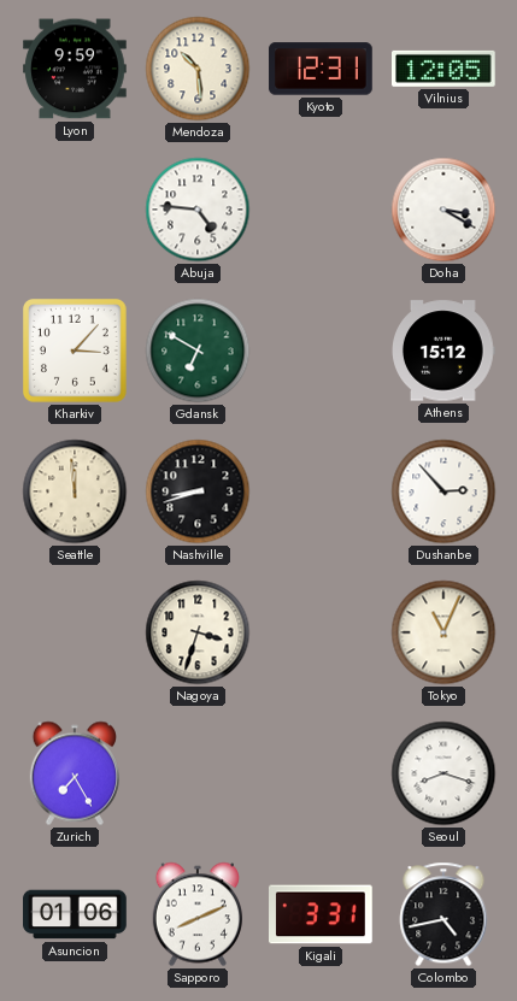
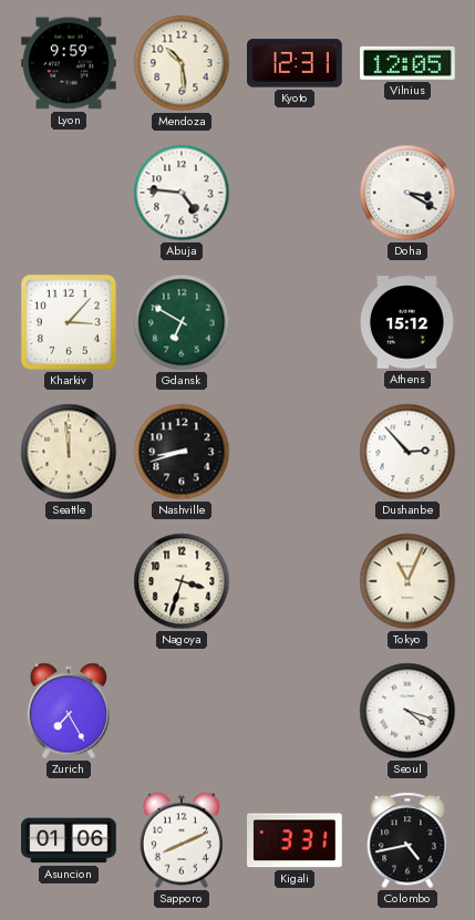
Seoul: 8:18 -> 4:18 (407, 711)
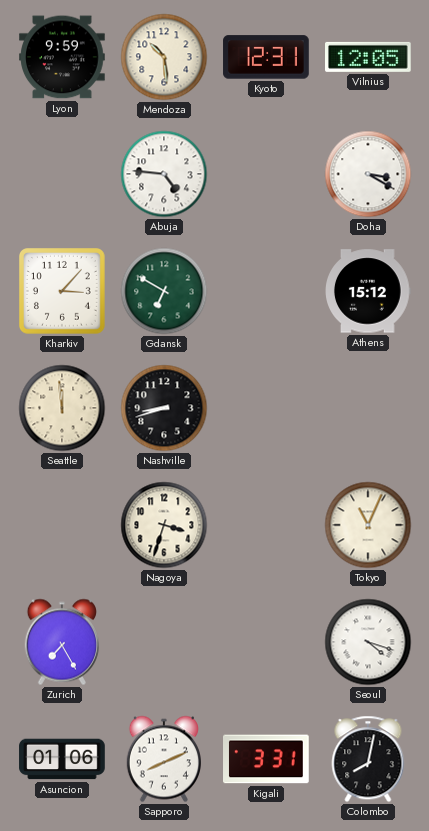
Dushanbe: 2:53 -> none (407, 452)
Colombo: 4:43 -> 8:02 (368, 759)
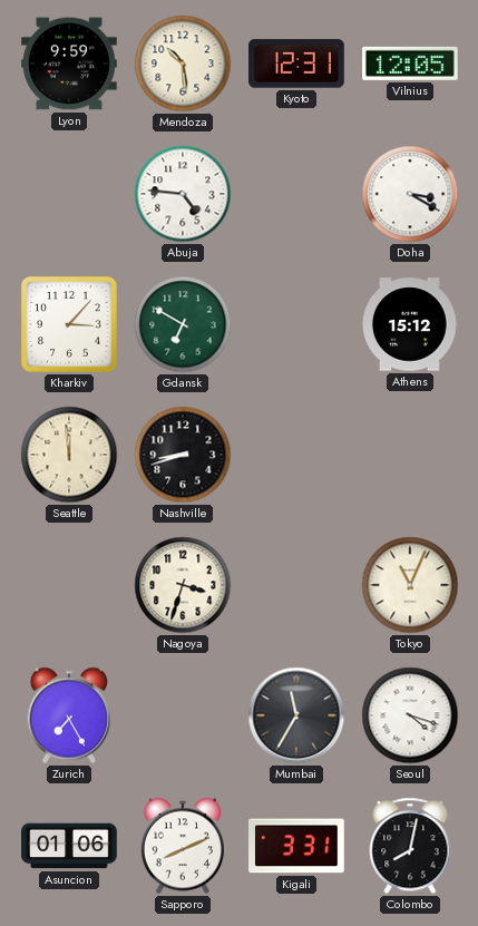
Mumbai: none -> 11:35 (296, 715)
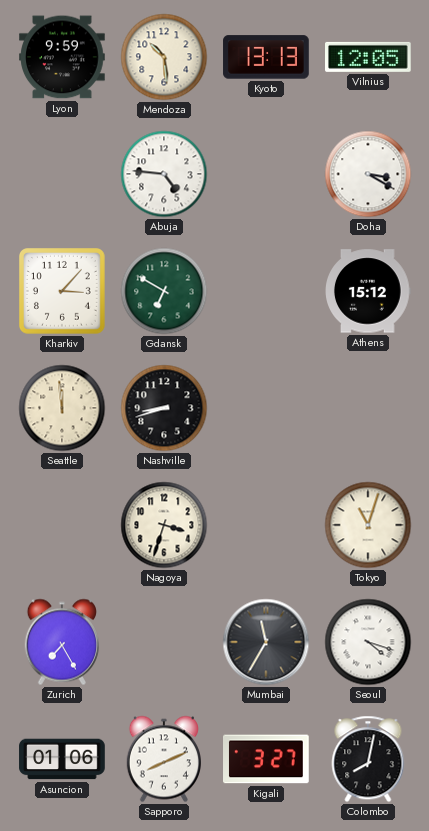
Kyoto: 12:31 -> 13:13 (266, 57)
Tokyo: 11:04 -> 11:03 (368, 525)
Kigali: 3:31 -> 3:27 (267, 759)
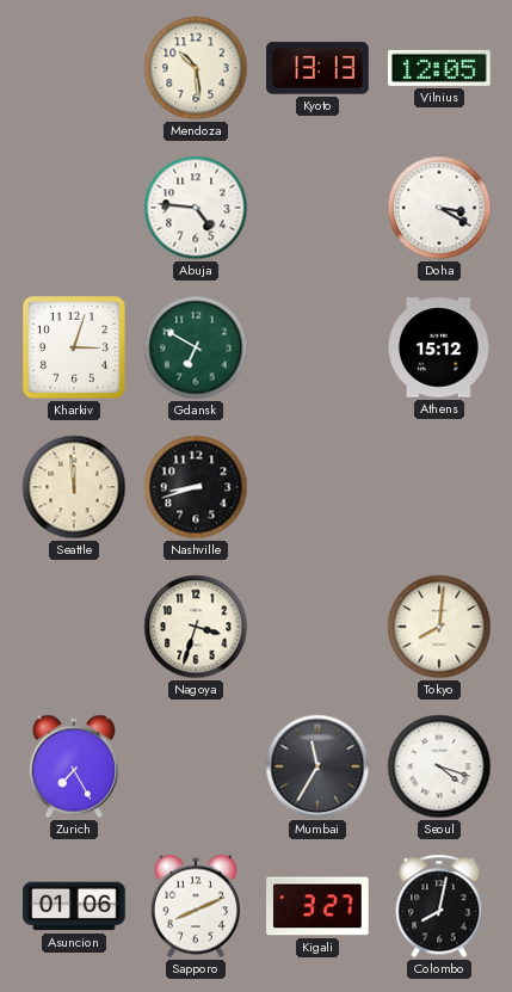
Lyon: 9:59 -> none (62, 57)
Kharkiv: 3:07 -> 3:03 (75, 349)
Tokyo: 11:03 -> 8:01 (439, 627)
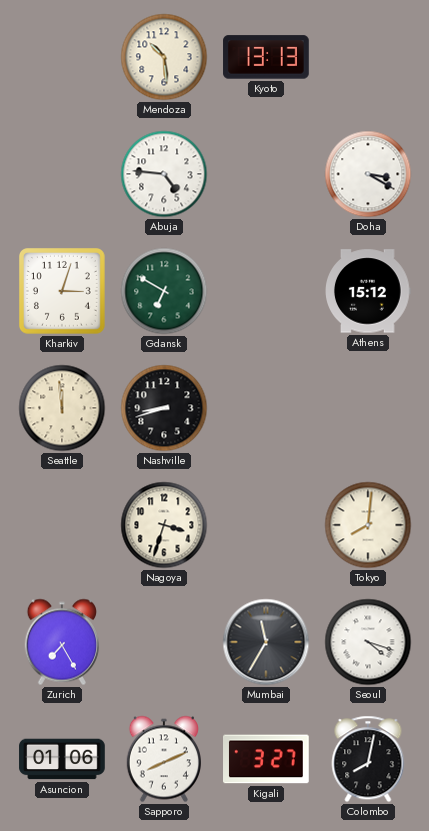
Vilnius: 12:05 -> none (440, 68)
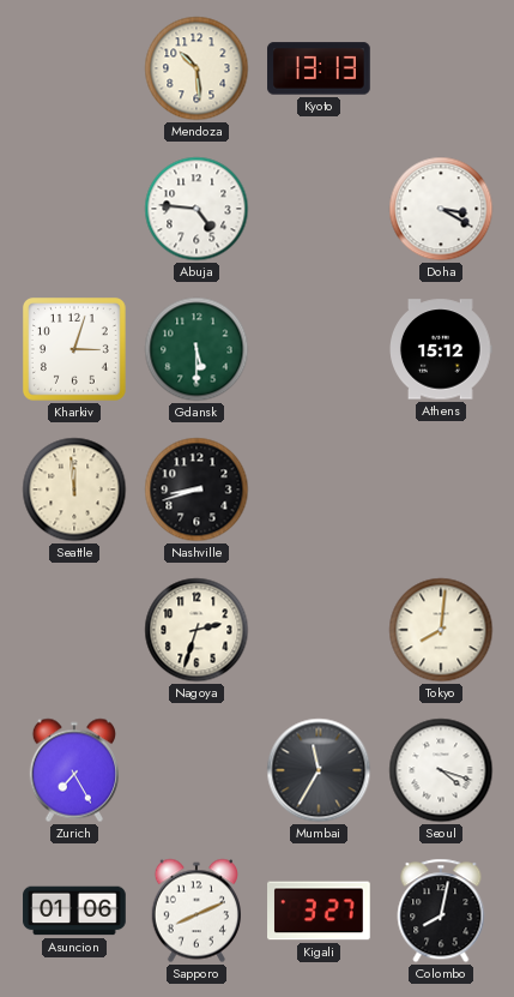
Gdansk: 6:50 -> 5:30 (196, 349)
Nagoya: 3:33 -> 2:33 (196, 630)
